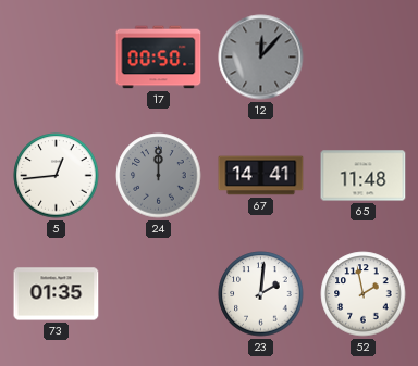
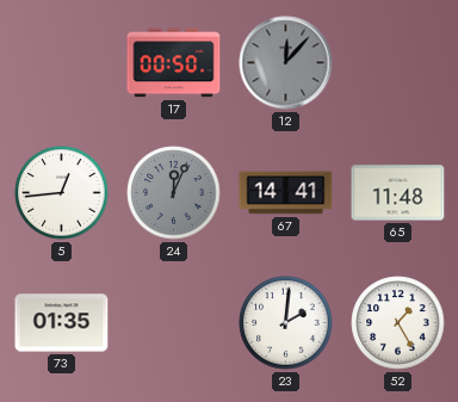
24: 12:00 -> 12:04 (174, 193)
52: 1:58 -> 1:25 (398, 323)
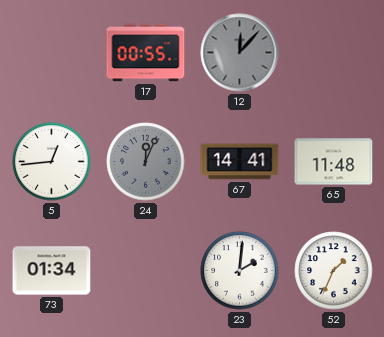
17: 00:50 -> 00:55 (146, 53)
73: 01:35 -> 01:34 (52, 271)
52: 1:25 -> 1:34 (334, 271)
